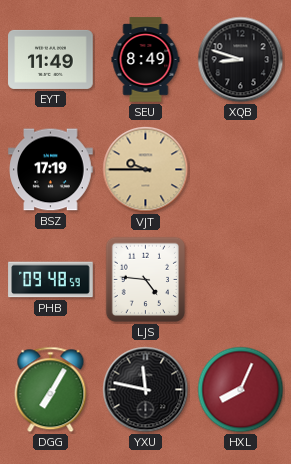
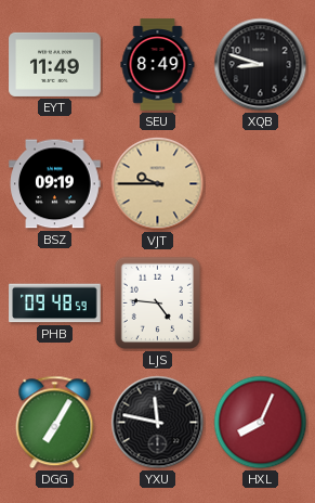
BSZ: 17:19 -> 09:19 (55, 184)
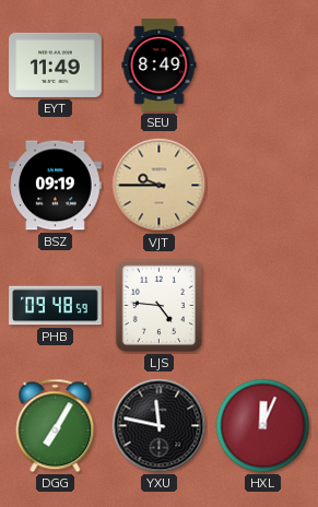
XQB: 8:48 -> none (261, 65)
HXL: 8:04 -> 12:04 (263, 426)
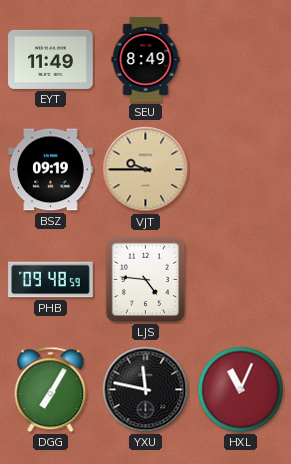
HXL: 12:04 -> 11:04 (241, 390)
